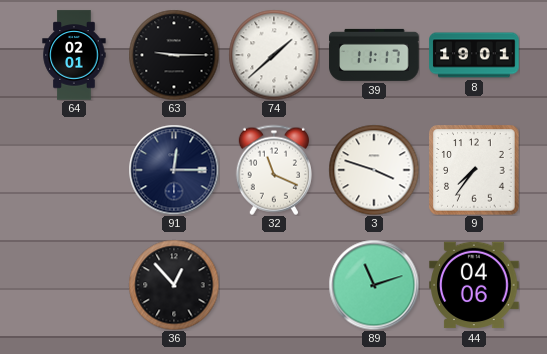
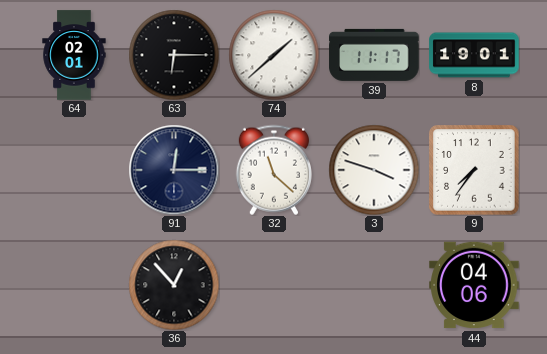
63: 9:15 -> 6:15 (174, 55)
32: 11:19 -> 11:22 (274, 170)
89: 11:12 -> none (374, 285)
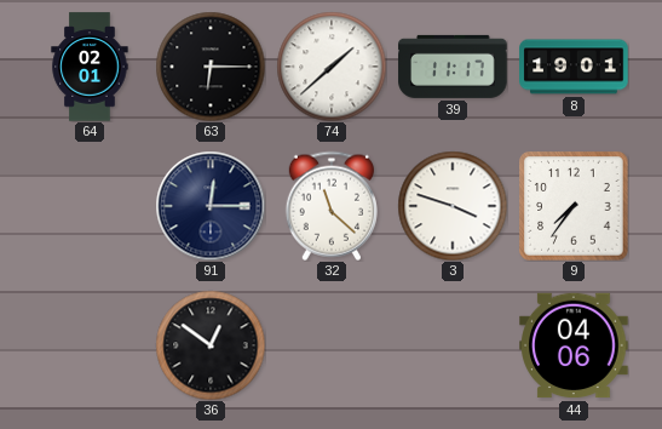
36: 12:53 -> 12:51 (211, 345)
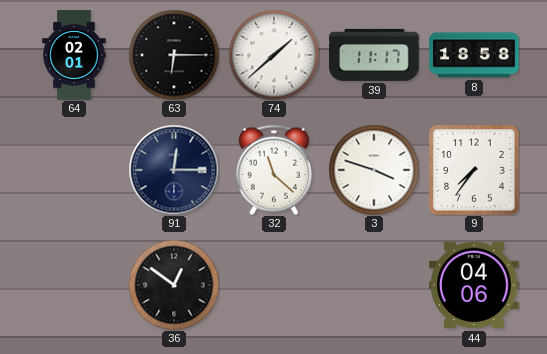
8: 19:01 -> 18:58 (474, 55)
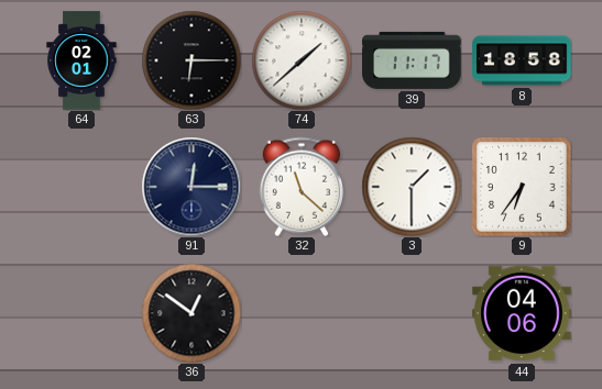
3: 3:48 -> 1:30 (412, 187)
9: 7:36 -> 6:36 (522, 187)
